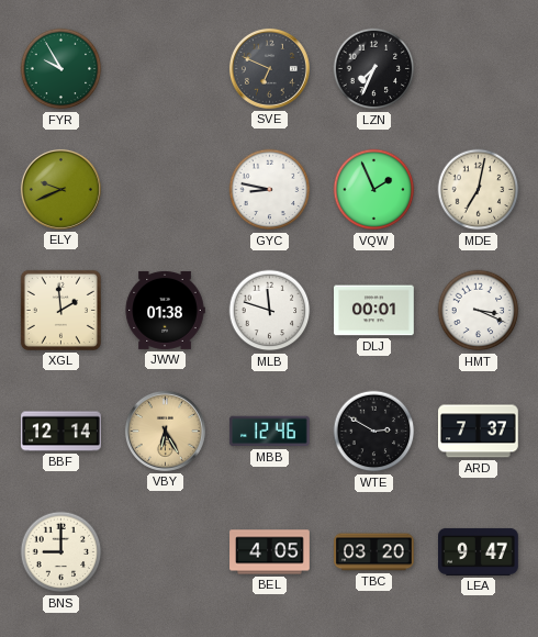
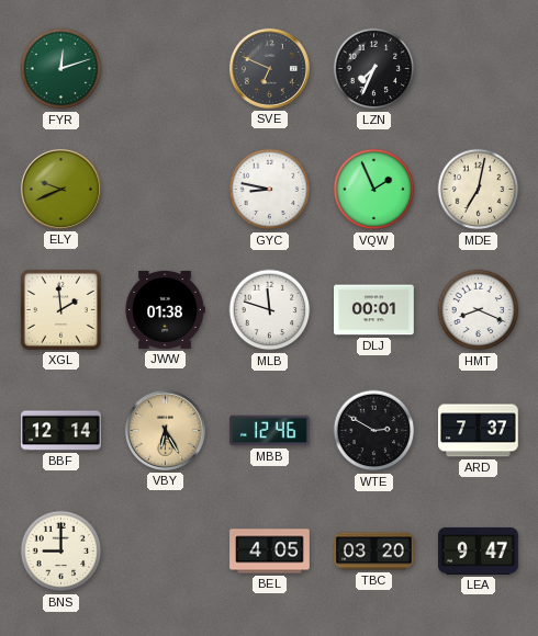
FYR: 9:55 -> 12:12 (61, 69)
HMT: 3:19 -> 8:19 (479, 310)
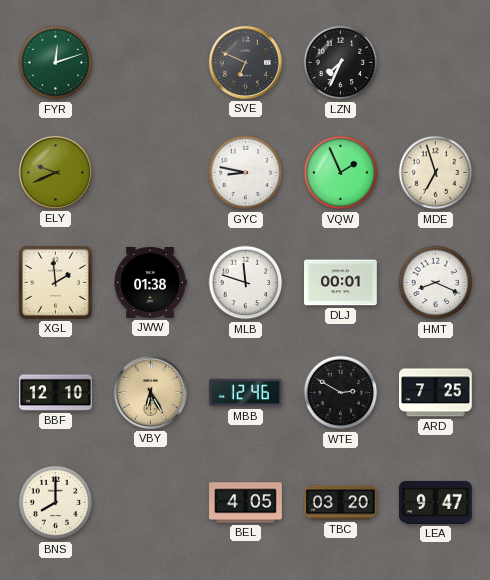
MDE: 7:02 -> 6:57 (436, 173)
BBF: 12:14 -> 12:10 (56, 393)
ARD: 7:37 -> 7:25 (436, 393)
BNS: 9:00 -> 8:00 (56, 503)
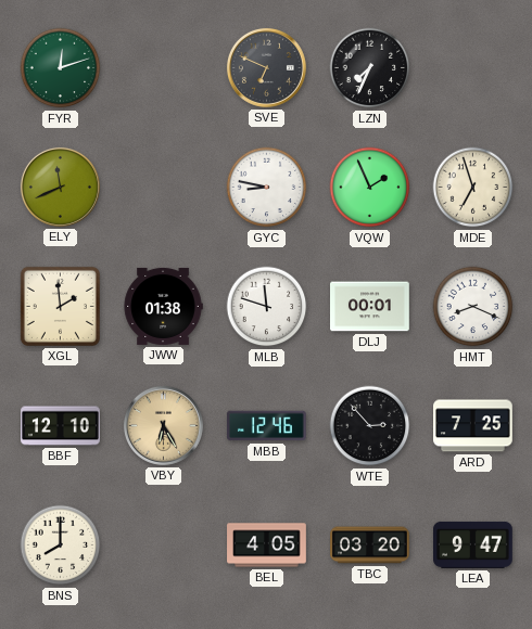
ELY: 9:41 -> 11:41 (60, 187)
WTE: 2:50 -> 2:53 (370, 426)
